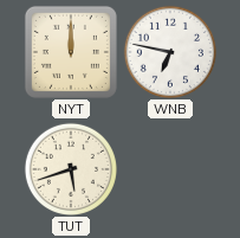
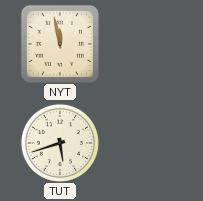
NYT: 12:00 -> 11:58 (60, 44)
WNB: 6:47 -> none (170, 52)
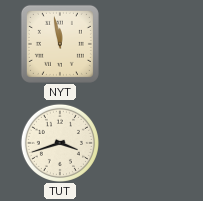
TUT: 5:42 -> 3:42 (60, 143)
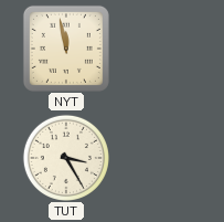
TUT: 3:42 -> 3:25 (66, 158)
